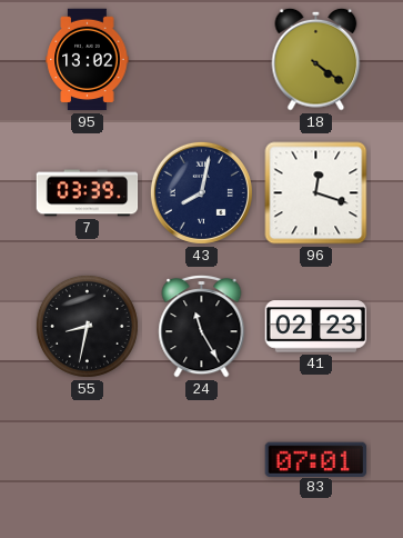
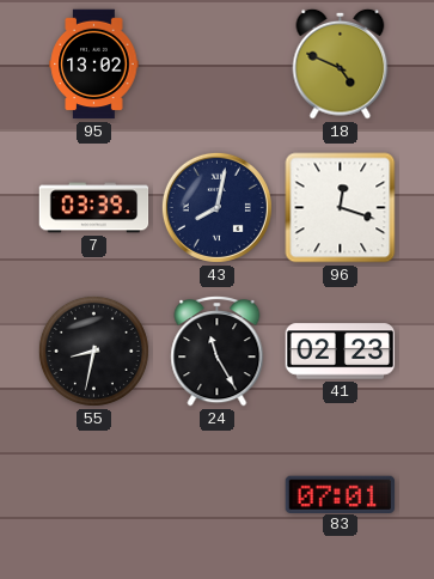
18: 4:21 -> 4:49 (341, 63)
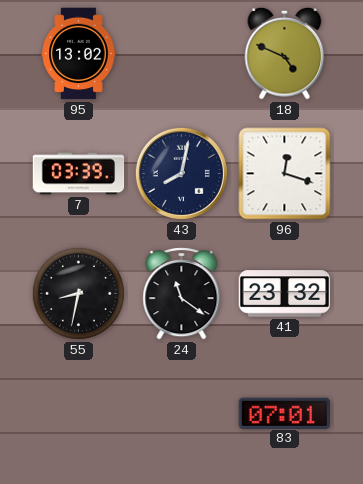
24: 11:25 -> 11:21 (182, 294)
41: 02:23 -> 23:32 (285, 294)
